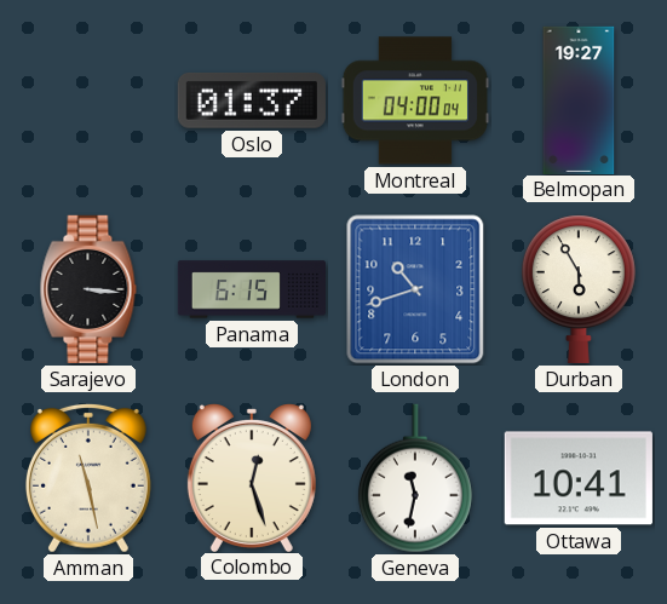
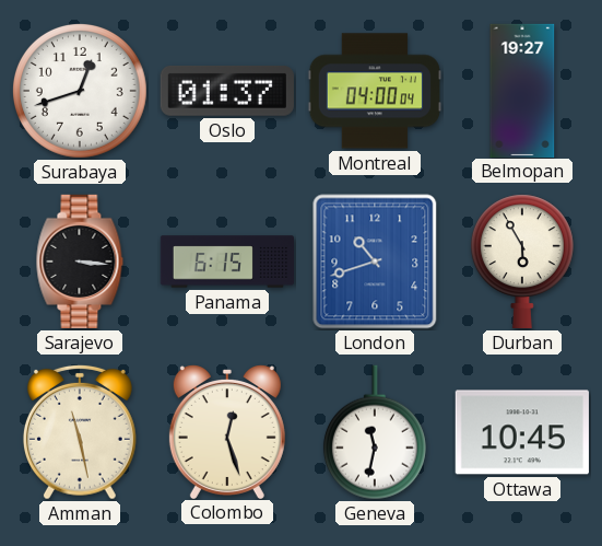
Surabaya: none -> 12:42 (80, 91)
Ottawa: 10:41 -> 10:45 (522, 432)
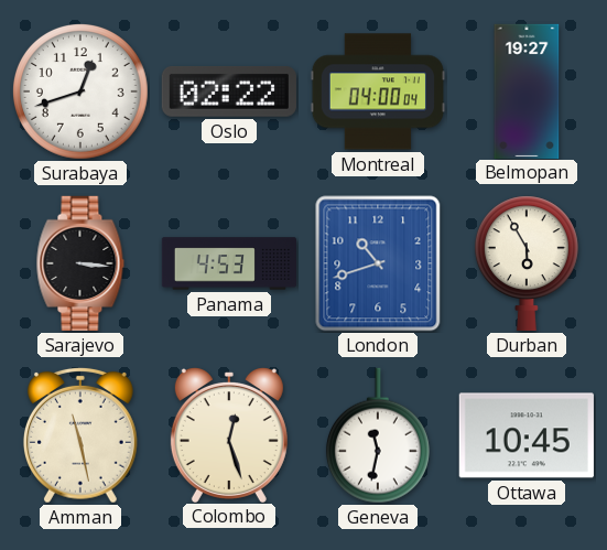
Oslo: 01:37 -> 02:22 (229, 93)
Panama: 6:15 -> 4:53 (228, 263)
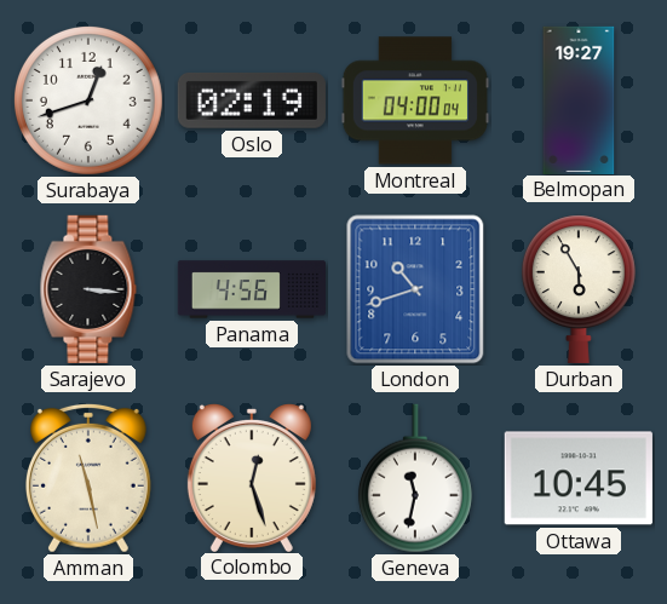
Oslo: 02:22 -> 02:19 (252, 102)
Panama: 4:53 -> 4:56 (251, 289)
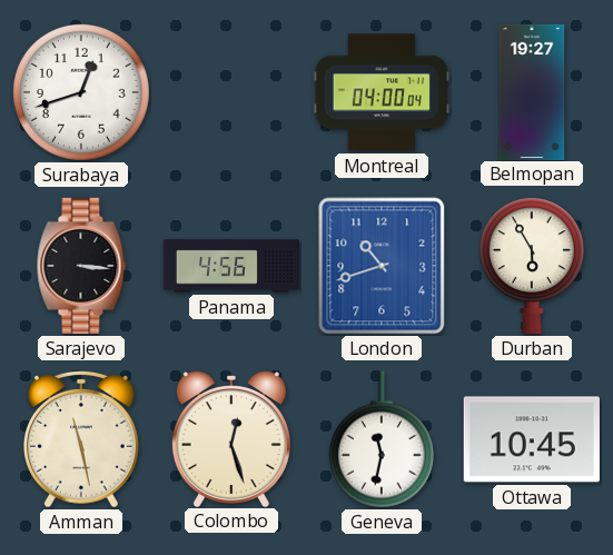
Oslo: 02:19 -> none (252, 102)
